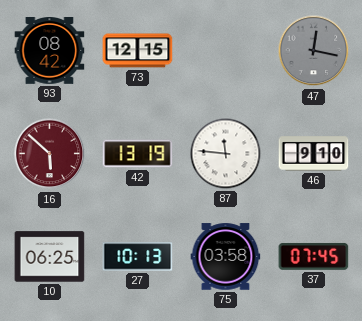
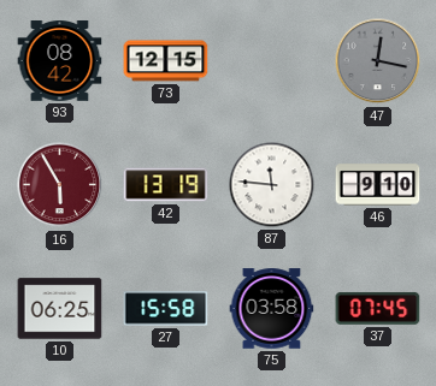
16: 5:52 -> 5:55 (60, 185)
27: 10:13 -> 15:58 (166, 309)
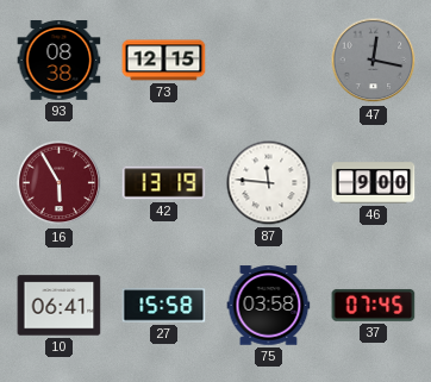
93: 08:42 -> 08:38 (60, 61)
46: 9:10 -> 9:00 (374, 183)
10: 06:25 -> 06:41 (60, 306)
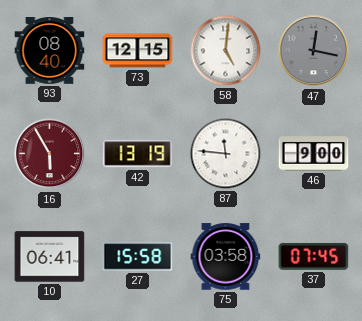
93: 08:38 -> 08:40 (50, 51)
58: none -> 5:01 (226, 51)
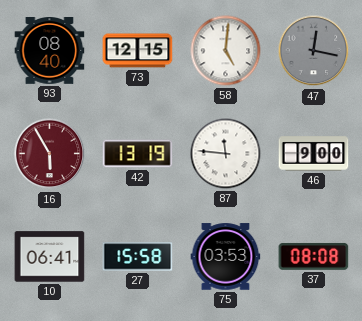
75: 03:58 -> 03:53 (226, 257)
37: 07:45 -> 08:08 (314, 256)
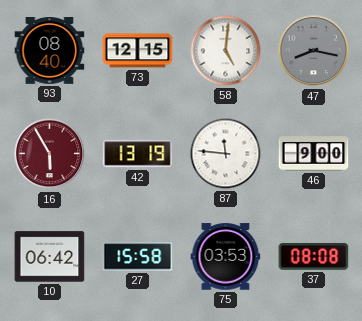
47: 12:17 -> 8:17 (314, 51)
10: 06:41 -> 06:42 (50, 257)
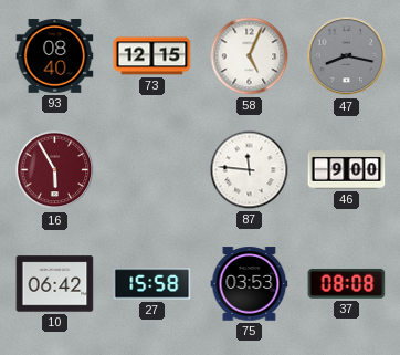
58: 5:01 -> 5:04 (250, 56)
42: 13:19 -> none (138, 154)
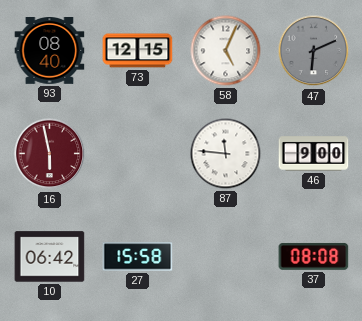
47: 8:17 -> 6:11 (314, 51)
16: 5:55 -> 5:58 (50, 154)
75: 03:53 -> none (250, 284)
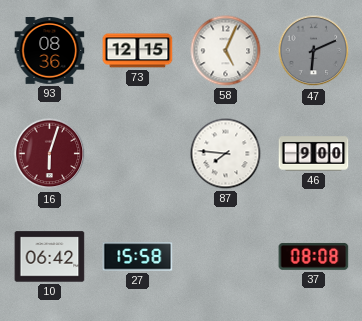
93: 08:40 -> 08:36 (50, 51)
16: 5:58 -> 6:03 (50, 154)
87: 11:46 -> 7:46 (226, 154)
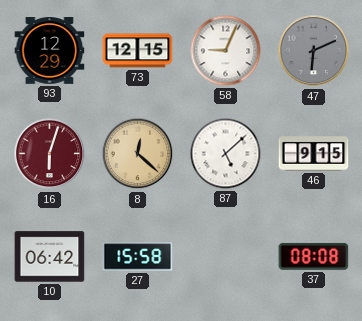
93: 08:36 -> 12:29 (50, 51)
58: 5:04 -> 9:04 (226, 51)
8: none -> 12:22 (138, 154)
87: 7:46 -> 5:08 (226, 154)
46: 9:00 -> 9:15 (314, 154)
